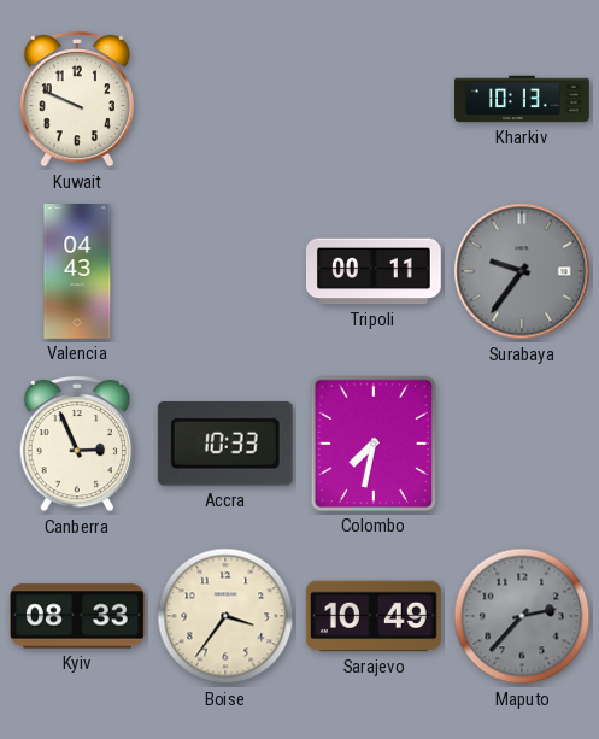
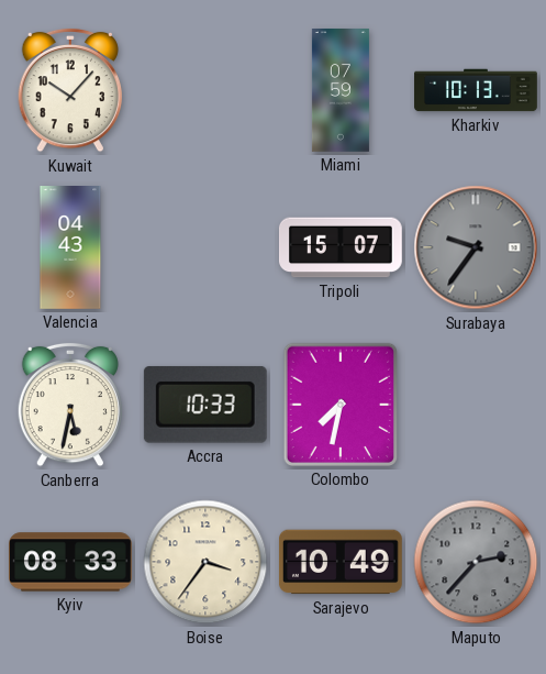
Kuwait: 9:49 -> 10:07 (69, 90)
Miami: none -> 07:59 (341, 91)
Tripoli: 00:11 -> 15:07 (341, 247)
Canberra: 2:56 -> 5:32 (69, 405)
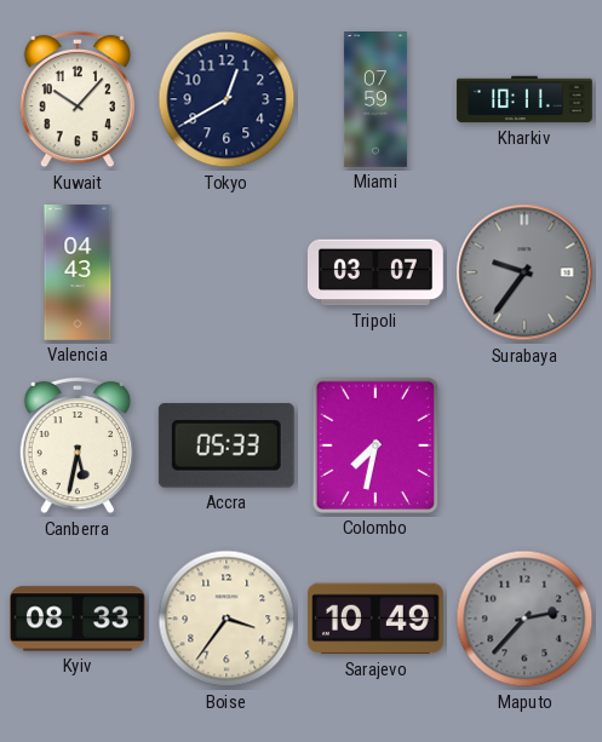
Tokyo: none -> 12:40 (227, 99)
Kharkiv: 10:13 -> 10:11 (524, 99)
Tripoli: 15:07 -> 03:07 (375, 272)
Accra: 10:33 -> 05:33 (227, 445)
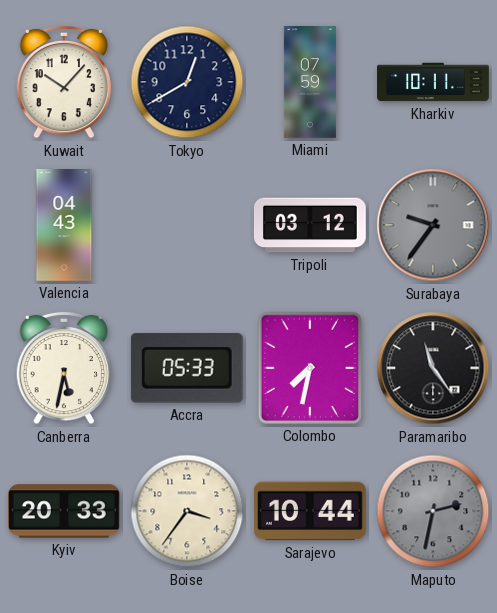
Tripoli: 03:07 -> 03:12 (310, 225)
Paramaribo: none -> 11:24 (433, 368)
Kyiv: 08:33 -> 20:33 (65, 511)
Sarajevo: 10:49 -> 10:44 (310, 511)
Maputo: 2:37 -> 2:32 (433, 511)
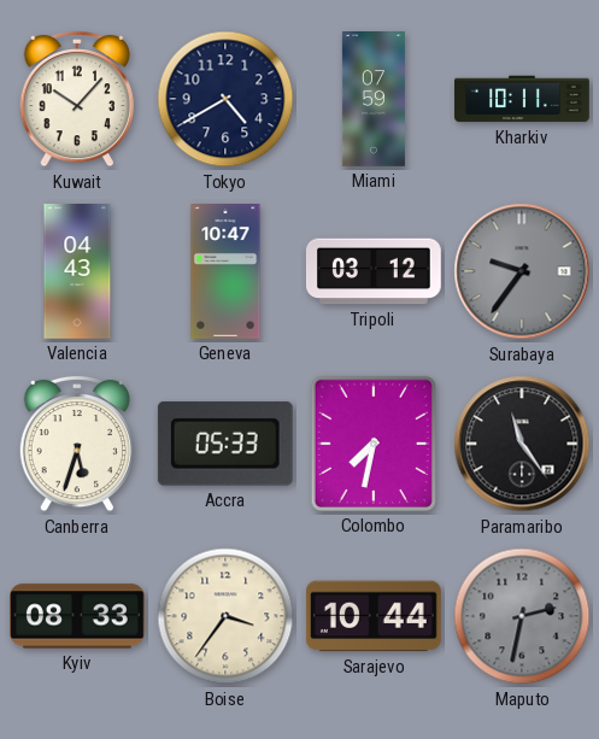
Tokyo: 12:40 -> 4:40 (225, 99)
Geneva: none -> 10:47 (225, 272)
Canberra: 5:32 -> 5:33 (76, 444)
Kyiv: 20:33 -> 08:33 (78, 616)
